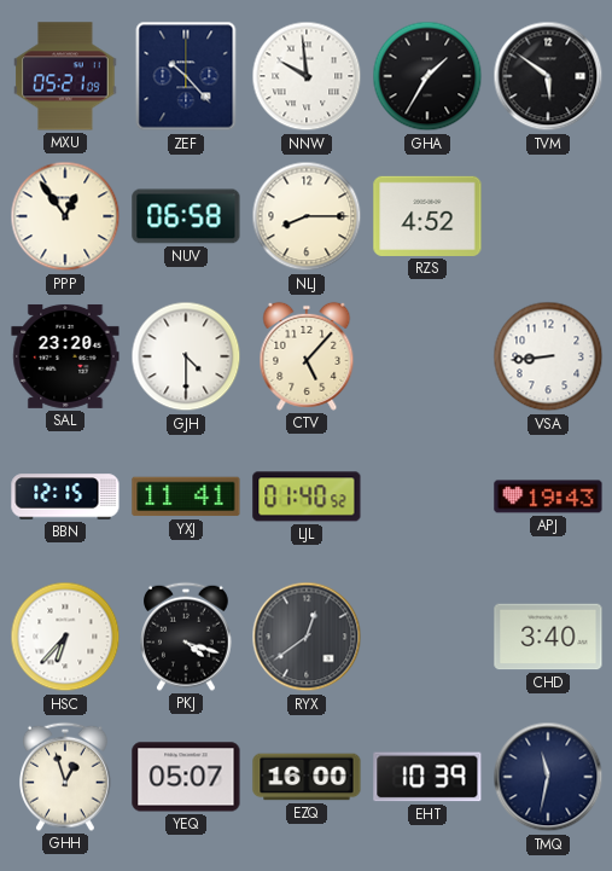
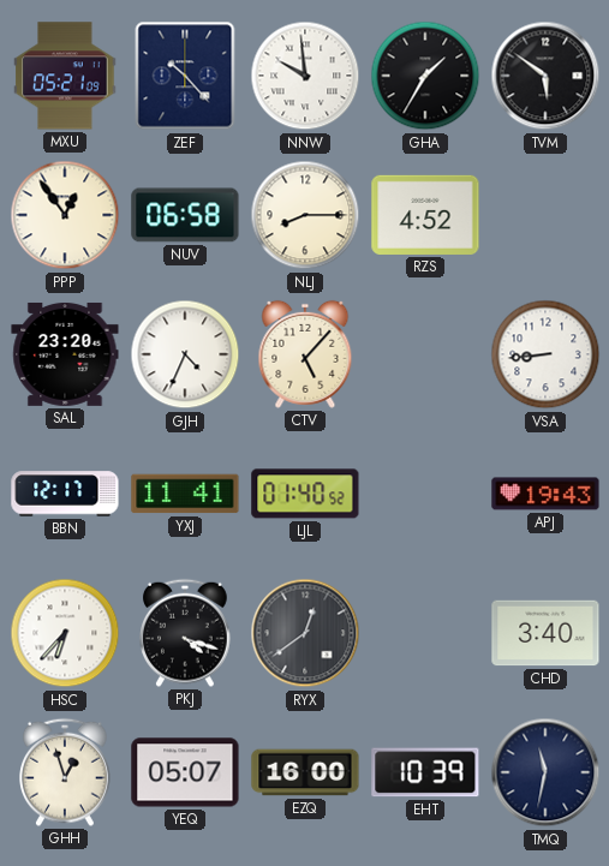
GJH: 4:30 -> 4:34 (185, 354)
BBN: 12:15 -> 12:17 (65, 494)
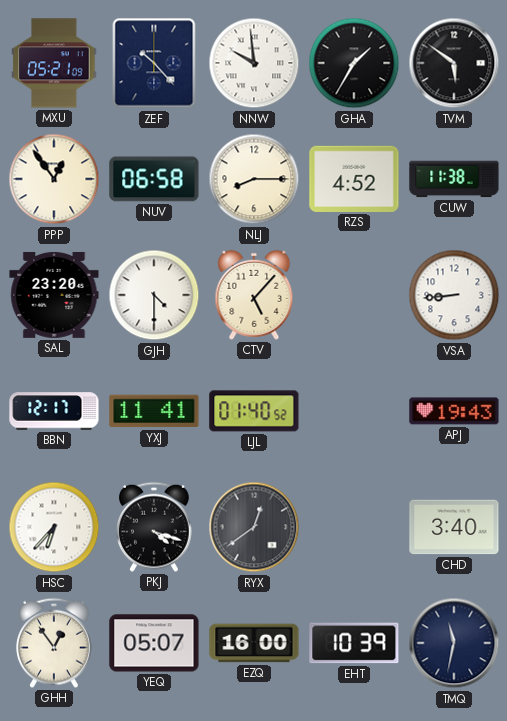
CUW: none -> 11:38 (454, 179)
GJH: 4:34 -> 4:30 (154, 295)
GHH: 12:57 -> 12:54 (55, 643)
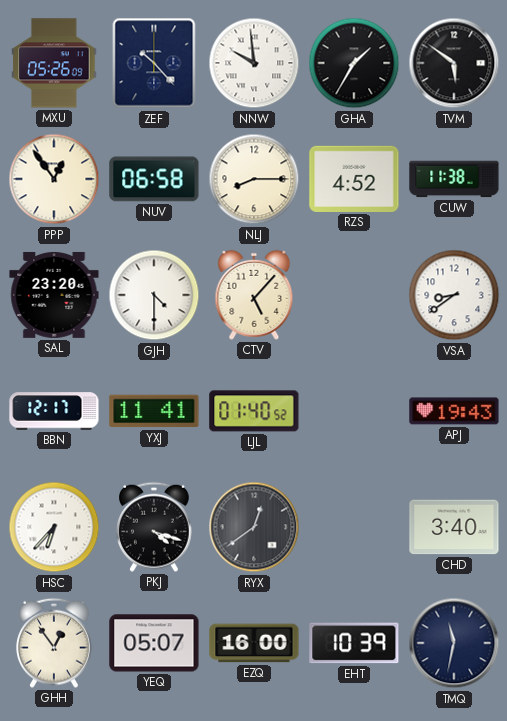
MXU: 05:21 -> 05:26 (54, 63)
VSA: 8:44 -> 8:39 (454, 295)
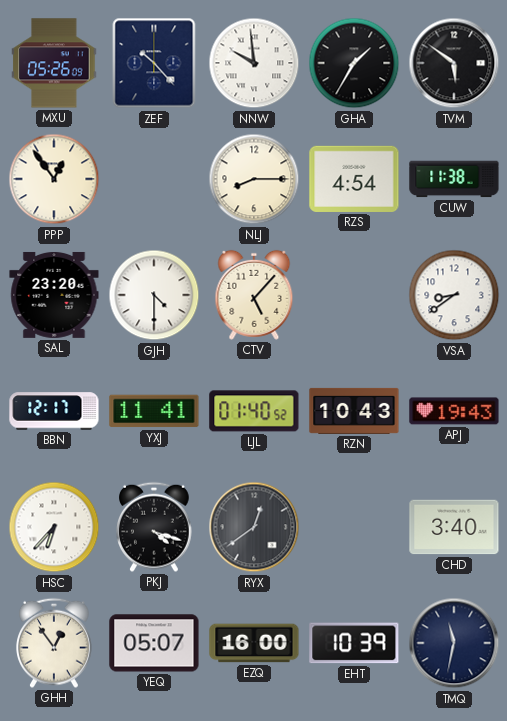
NUV: 06:58 -> none (154, 179)
RZS: 4:52 -> 4:54 (354, 179)
RZN: none -> 10:43 (354, 411)
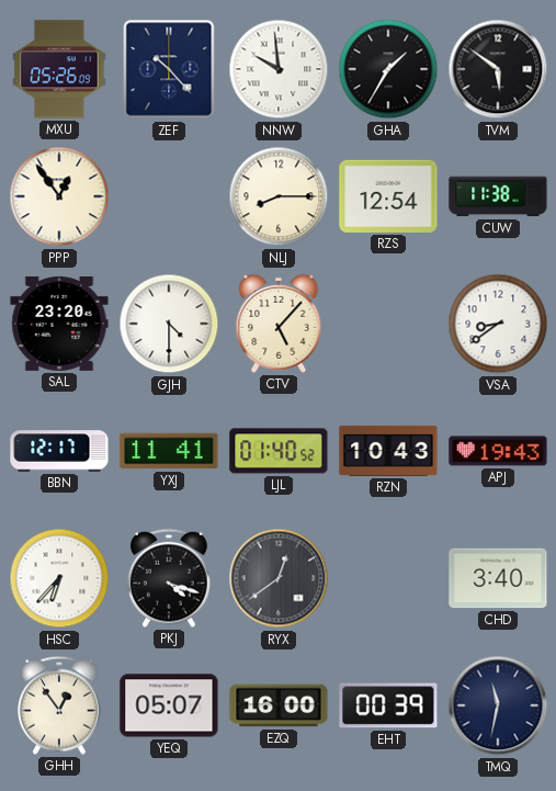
RZS: 4:54 -> 12:54 (388, 196)
EHT: 10:39 -> 00:39 (388, 705)
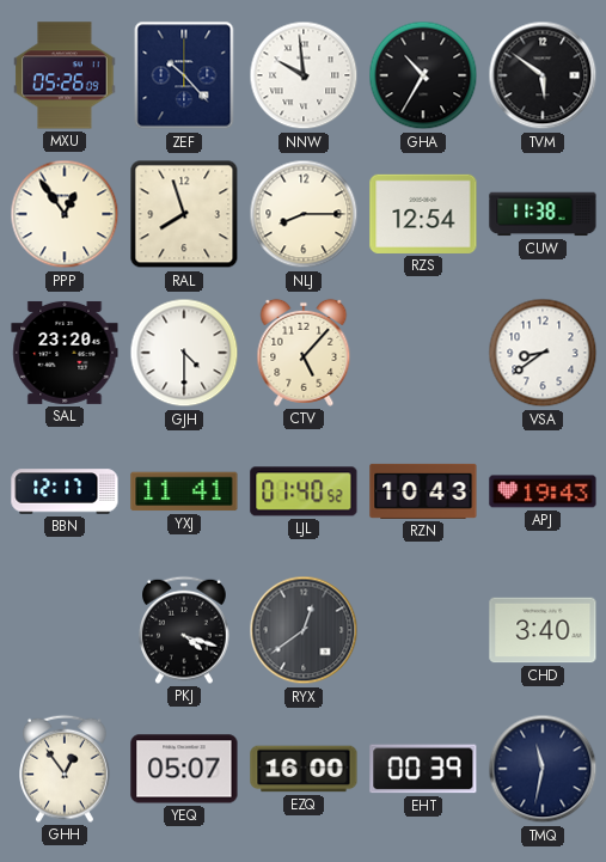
GHA: 1:35 -> 10:35 (423, 75)
RAL: none -> 7:57 (184, 214)
HSC: 6:37 -> none (59, 578)
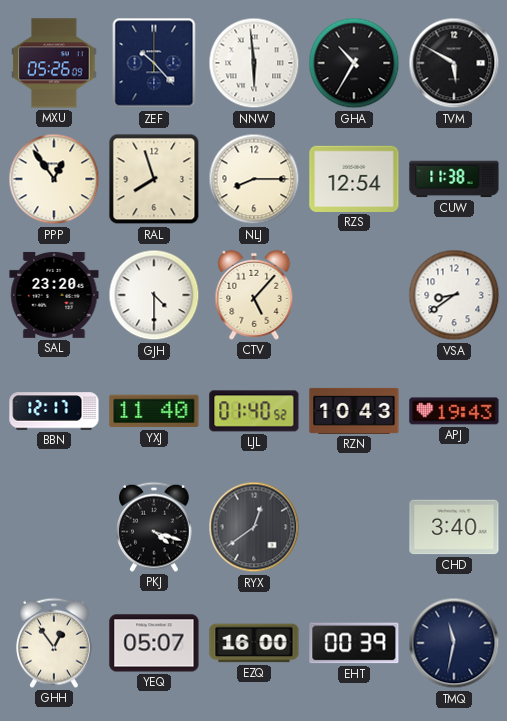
NNW: 9:59 -> 5:59 (254, 63)
TVM: 5:51 -> 5:50 (454, 63)
YXJ: 11:41 -> 11:40 (154, 411)
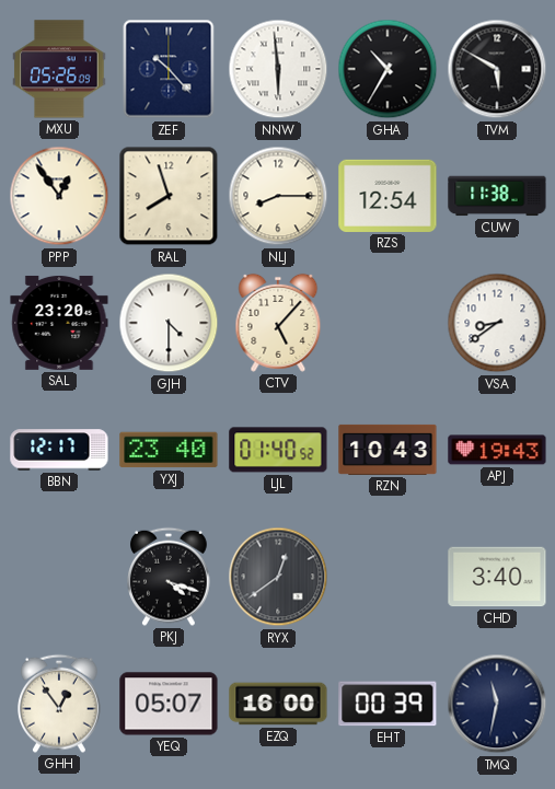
YXJ: 11:40 -> 23:40 (169, 450)
